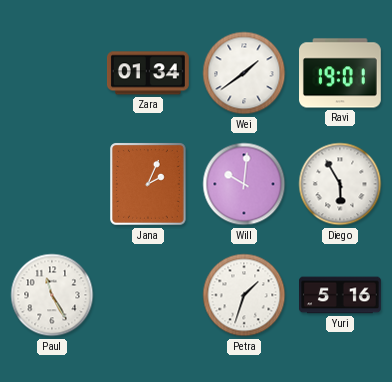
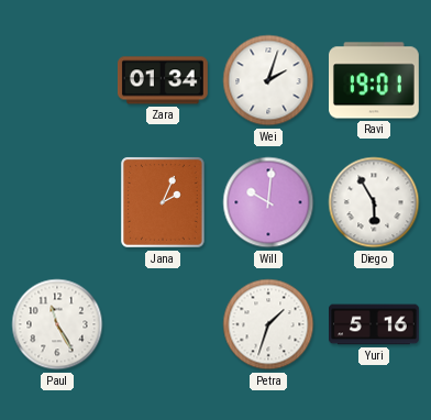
Wei: 1:39 -> 2:03 (268, 80)
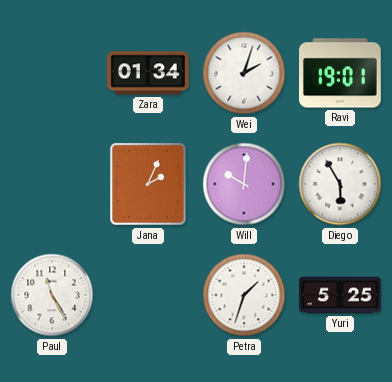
Yuri: 5:16 -> 5:25 (341, 295)
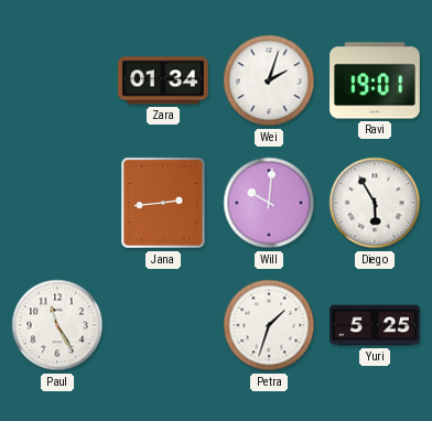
Jana: 2:04 -> 2:44 (164, 203)
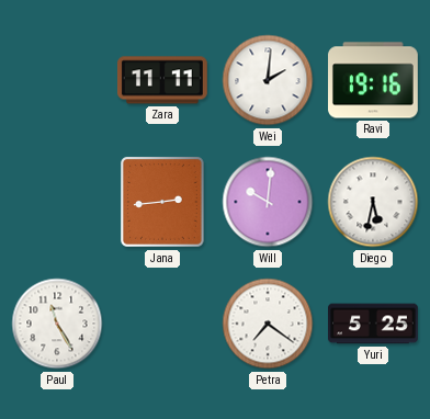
Zara: 01:34 -> 11:11 (162, 80)
Wei: 2:03 -> 2:01 (268, 80)
Ravi: 19:01 -> 19:16 (374, 80)
Diego: 5:55 -> 5:32 (373, 202)
Petra: 1:33 -> 7:21 (268, 324)
